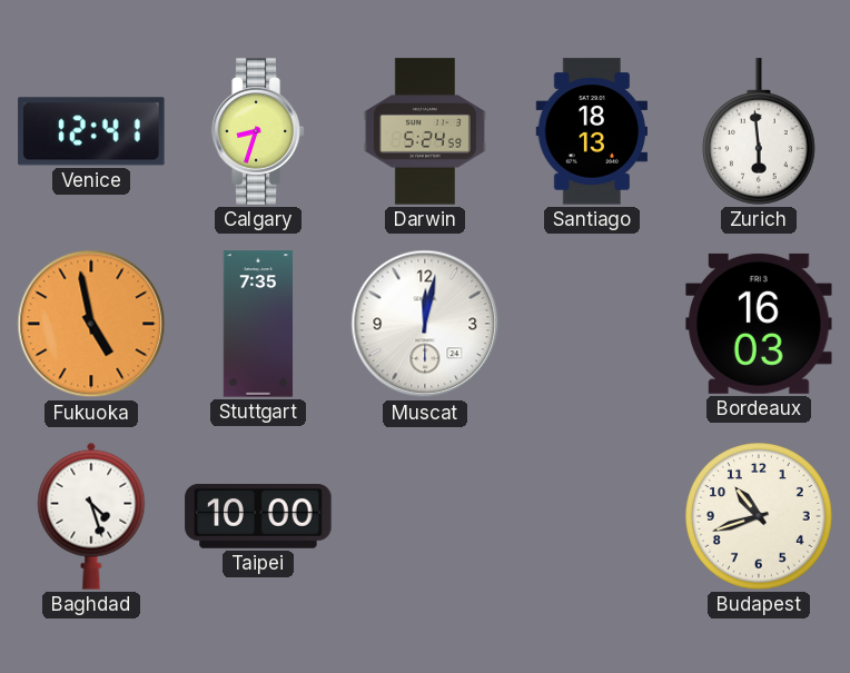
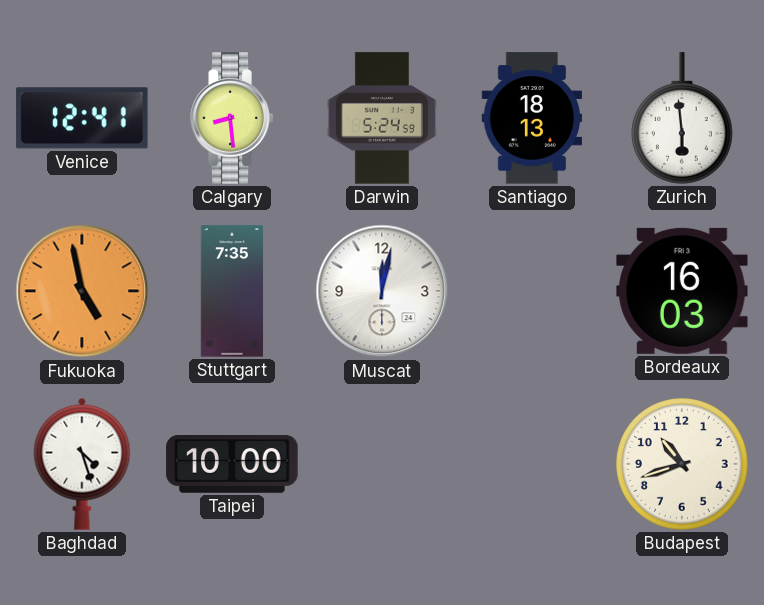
Calgary: 8:33 -> 8:29 (232, 118)
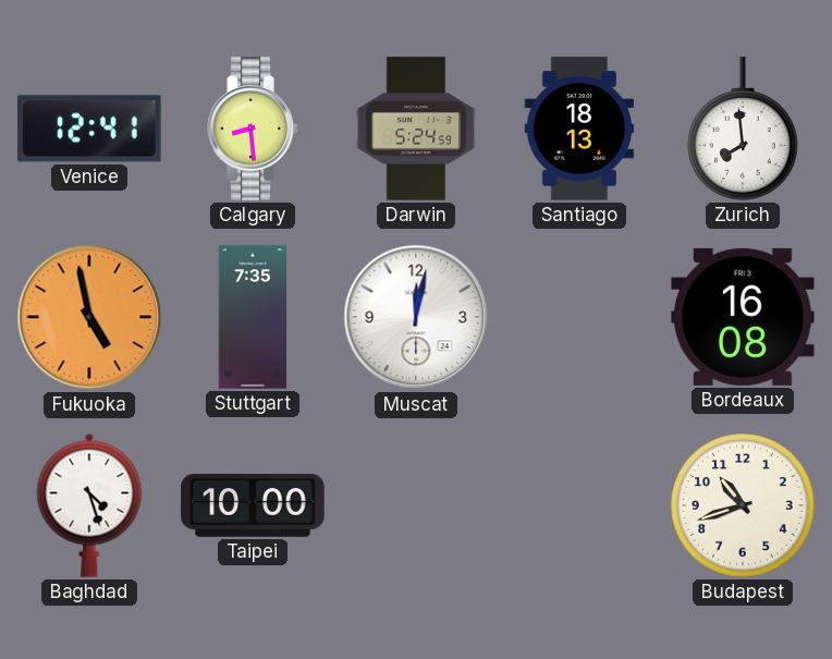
Zurich: 5:59 -> 7:59 (743, 129)
Bordeaux: 16:03 -> 16:08 (743, 317)
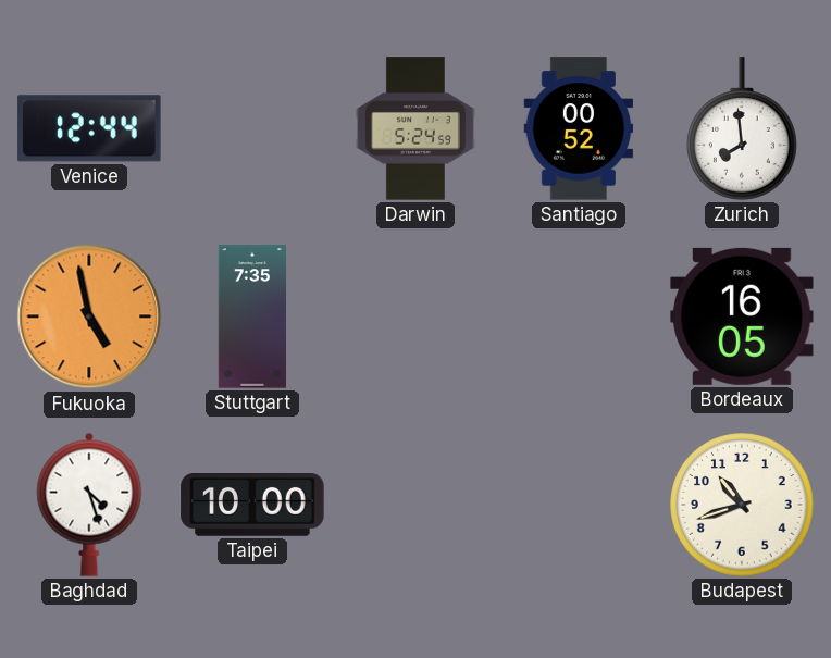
Venice: 12:41 -> 12:44 (89, 128)
Calgary: 8:29 -> none (253, 129)
Santiago: 18:13 -> 00:52 (579, 128)
Muscat: 12:02 -> none (416, 317)
Bordeaux: 16:08 -> 16:05 (742, 316)
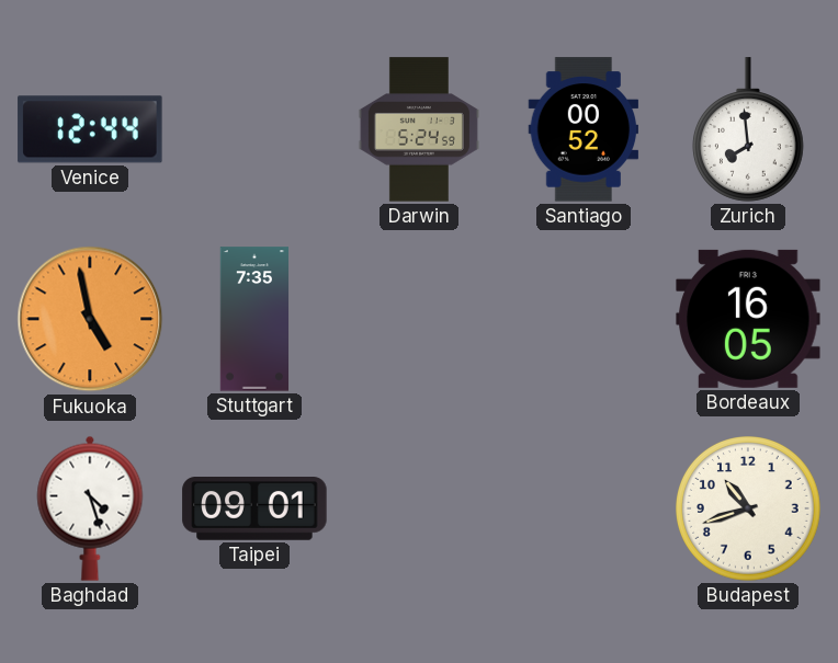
Taipei: 10:00 -> 09:01 (254, 510)
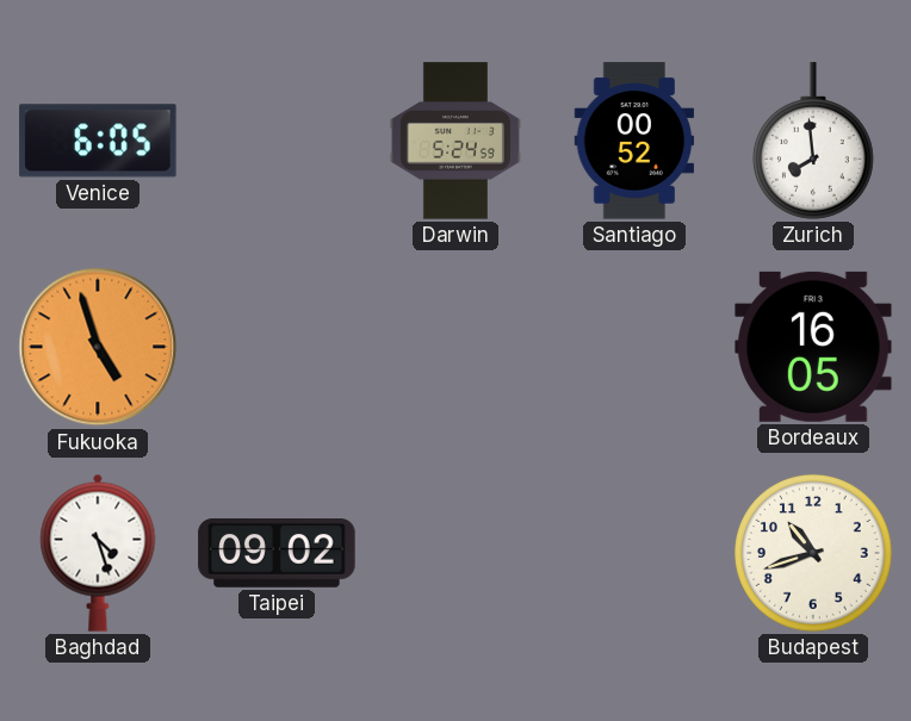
Venice: 12:44 -> 6:05 (98, 141)
Fukuoka: 4:58 -> 4:57 (98, 347)
Stuttgart: 7:35 -> none (254, 319)
Taipei: 09:01 -> 09:02 (277, 554)
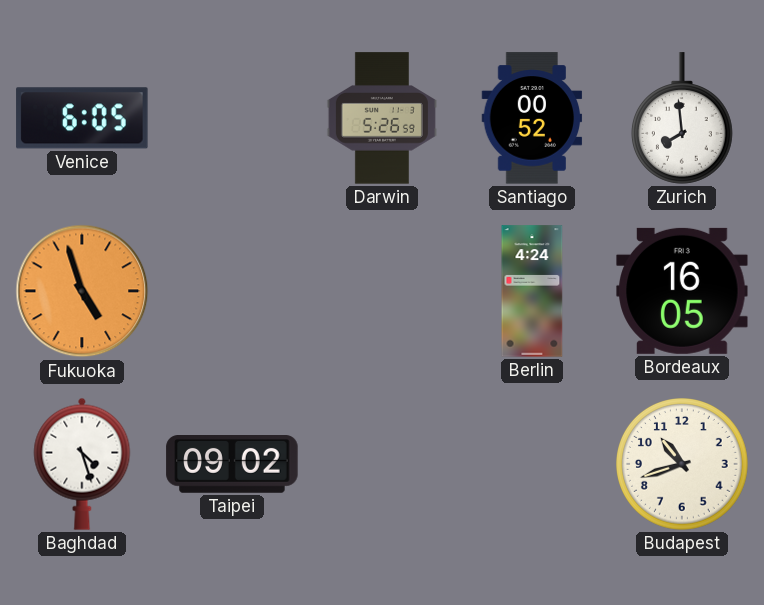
Darwin: 5:24 -> 5:26 (382, 118)
Berlin: none -> 4:24 (532, 291)
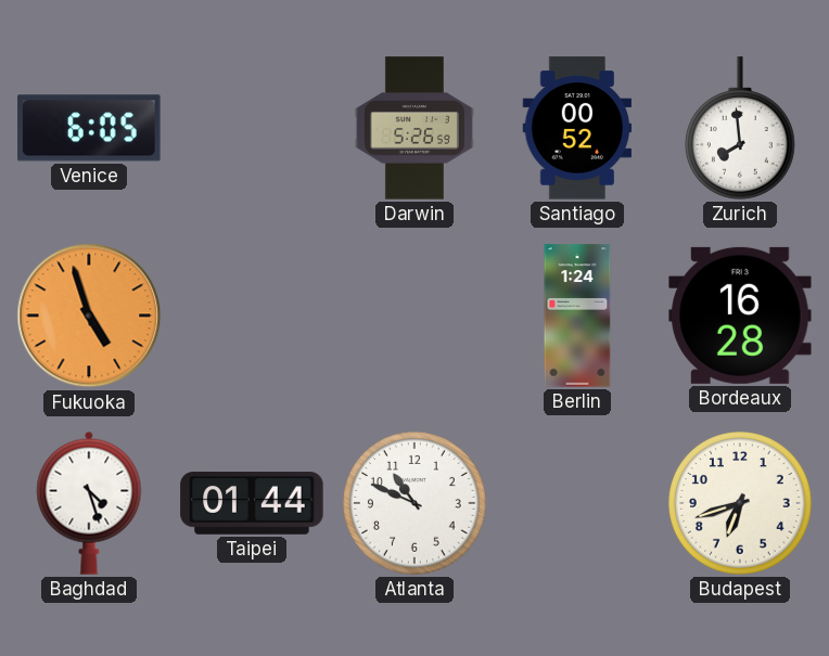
Berlin: 4:24 -> 1:24 (577, 316)
Bordeaux: 16:05 -> 16:28 (740, 316)
Taipei: 09:02 -> 01:44 (252, 504)
Atlanta: none -> 10:49 (416, 504)
Budapest: 10:42 -> 6:42 (741, 504)
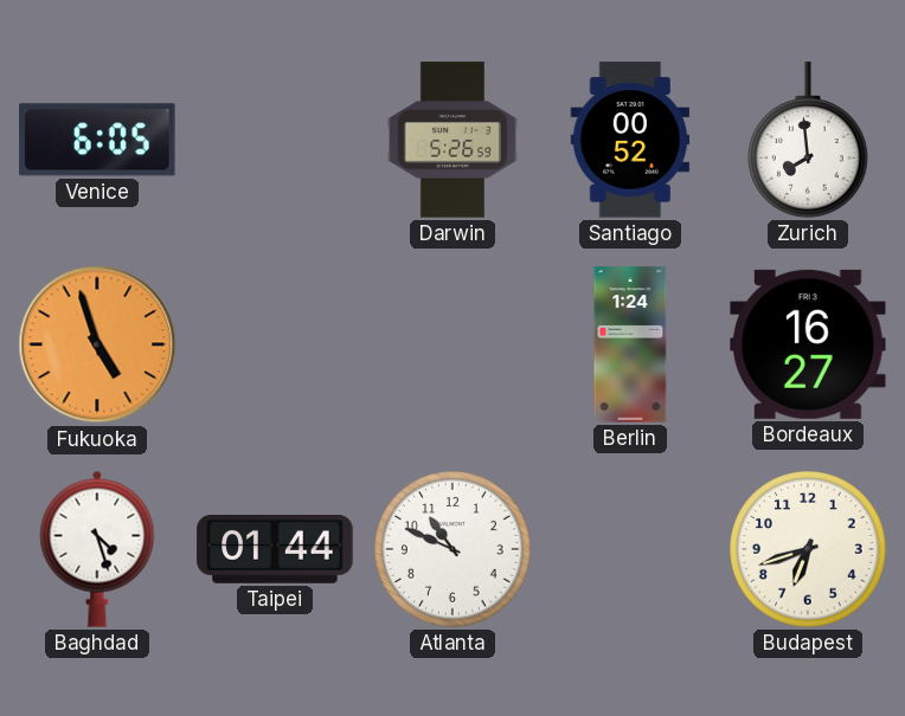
Bordeaux: 16:28 -> 16:27 (808, 344)
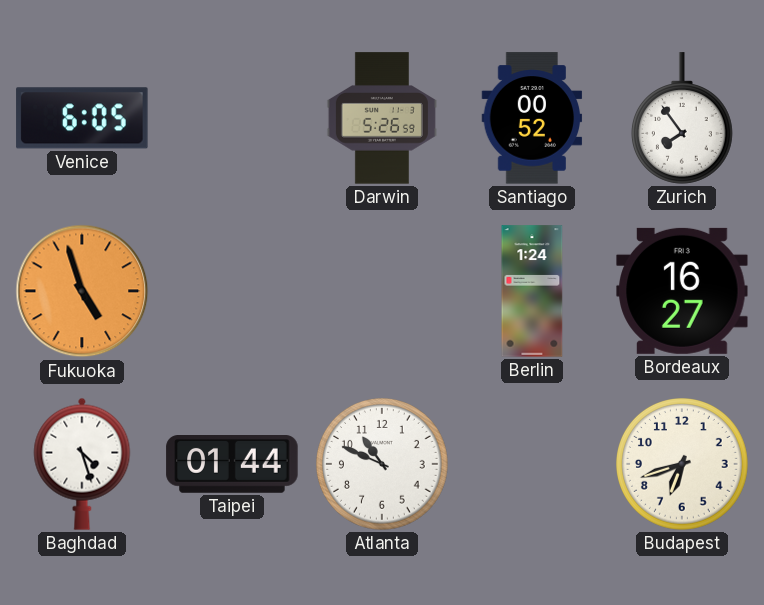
Zurich: 7:59 -> 7:54 (682, 118)
